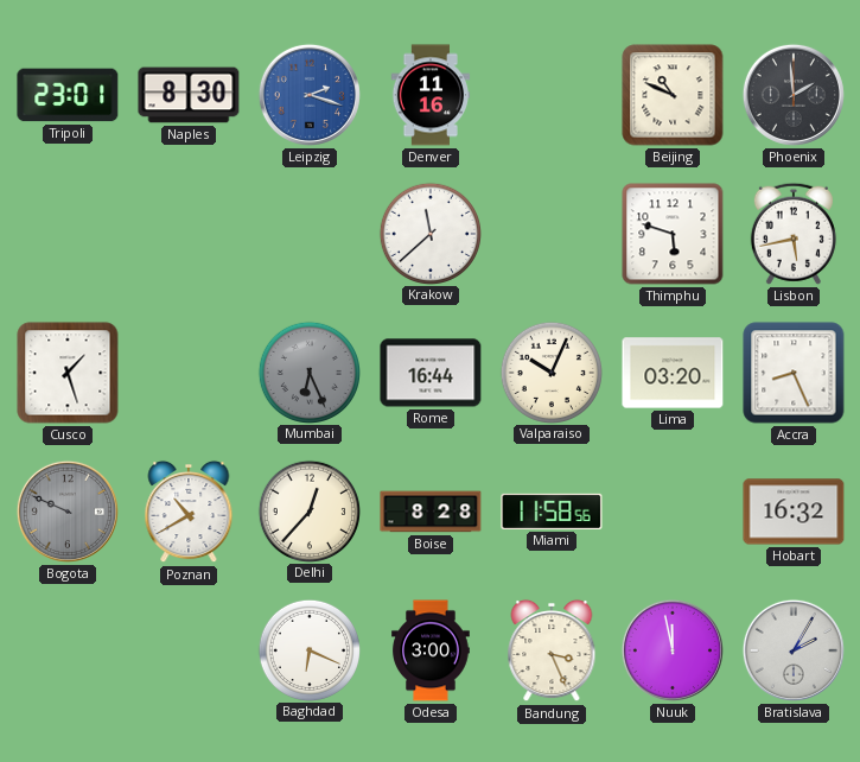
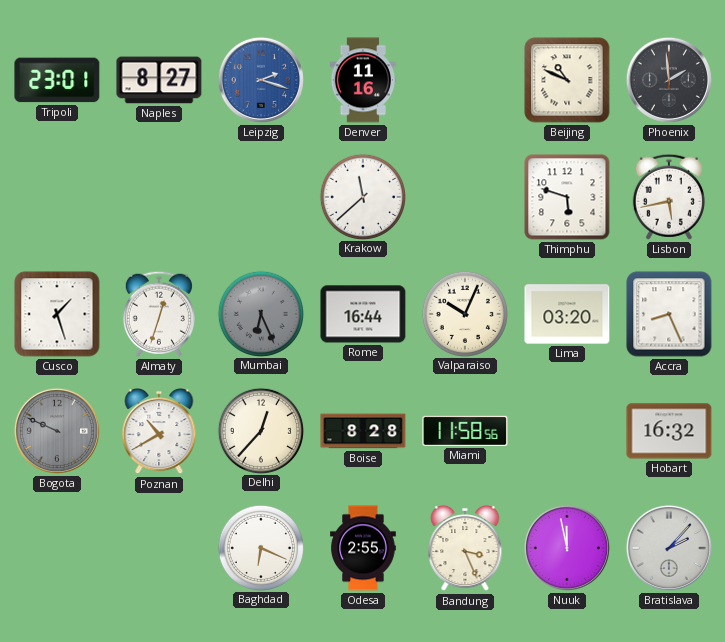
Naples: 8:30 -> 8:27 (159, 80)
Almaty: none -> 12:33 (159, 314)
Odesa: 3:00 -> 2:55 (363, 548)
Bratislava: 2:05 -> 2:07 (669, 548)
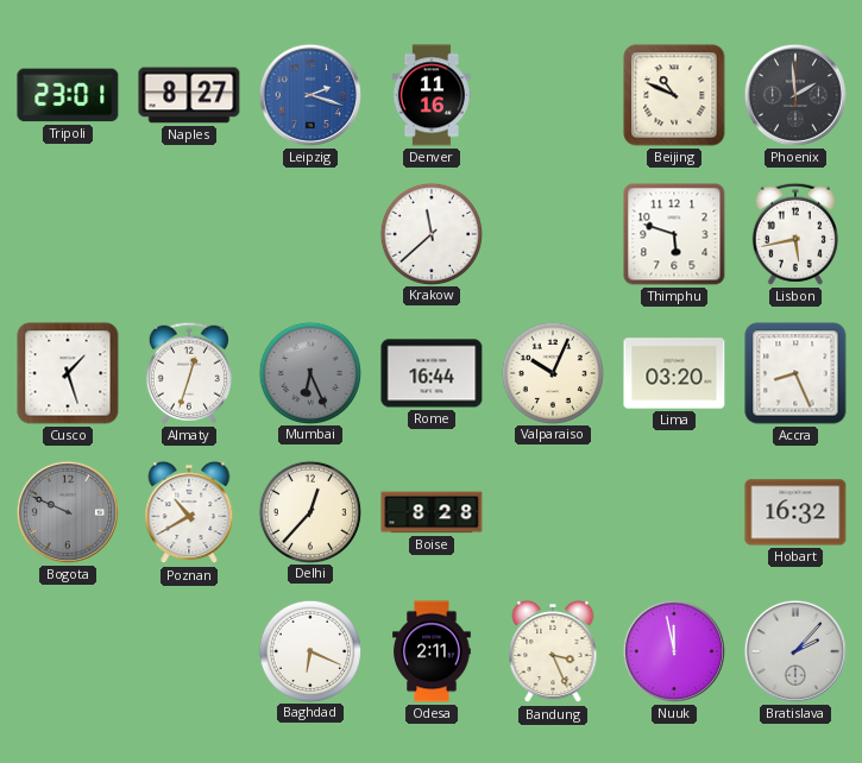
Miami: 11:58 -> none (465, 431)
Odesa: 2:55 -> 2:11 (432, 651)
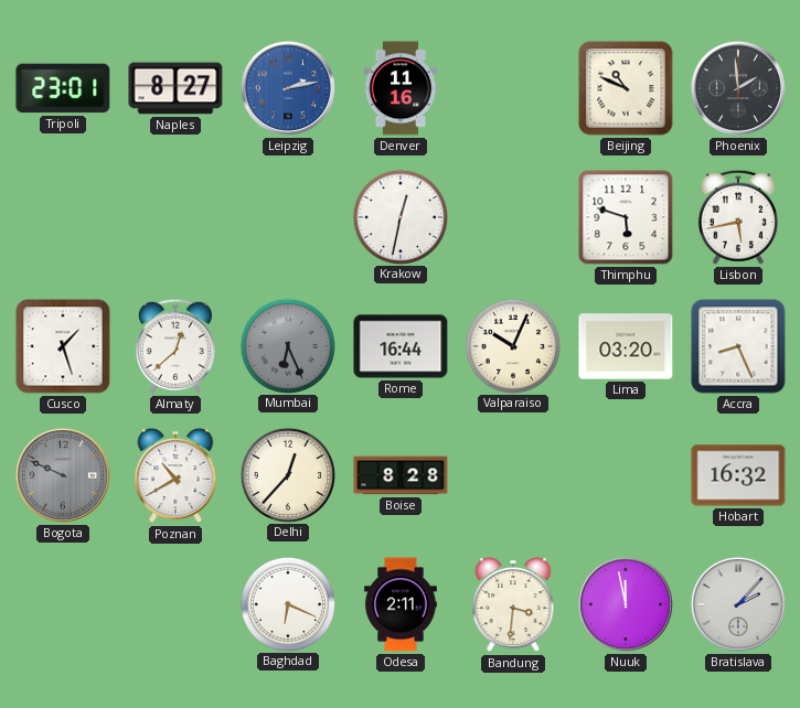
Leipzig: 2:18 -> 2:13 (288, 88)
Krakow: 11:38 -> 12:32 (399, 216)
Almaty: 12:33 -> 12:38 (175, 346)
Bandung: 3:26 -> 3:31 (513, 604)
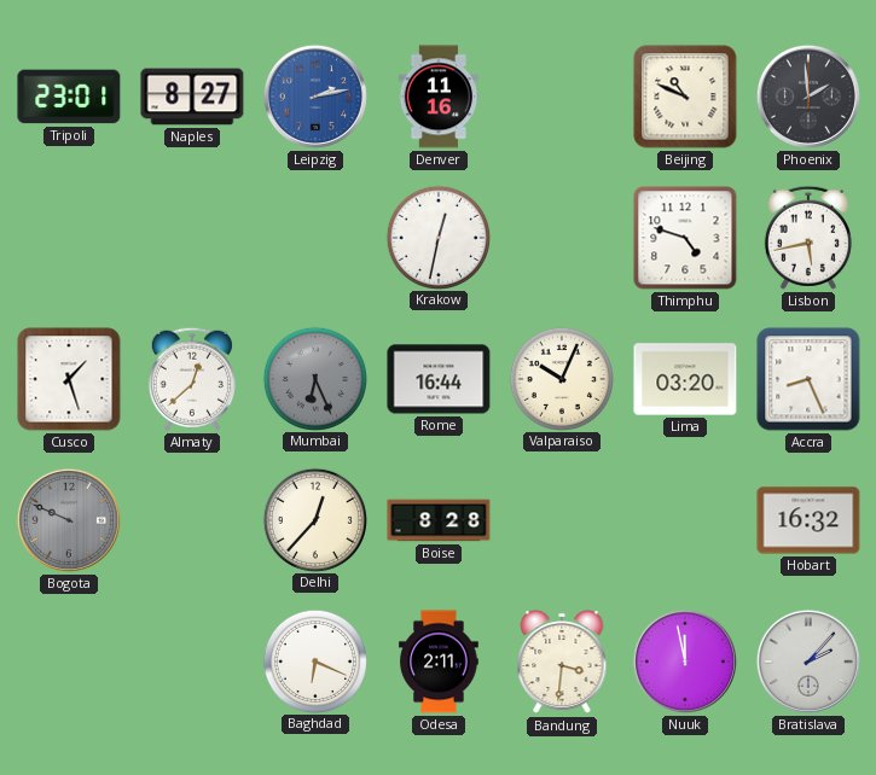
Thimphu: 5:48 -> 4:48 (685, 238)
Poznan: 10:40 -> none (175, 475)
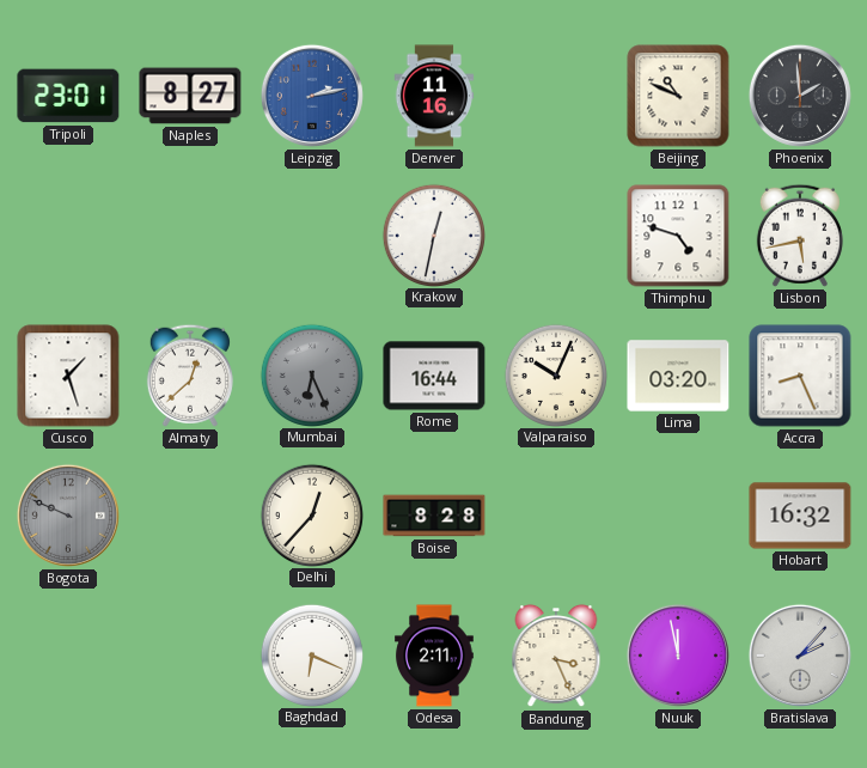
Bandung: 3:31 -> 3:26 (556, 656)
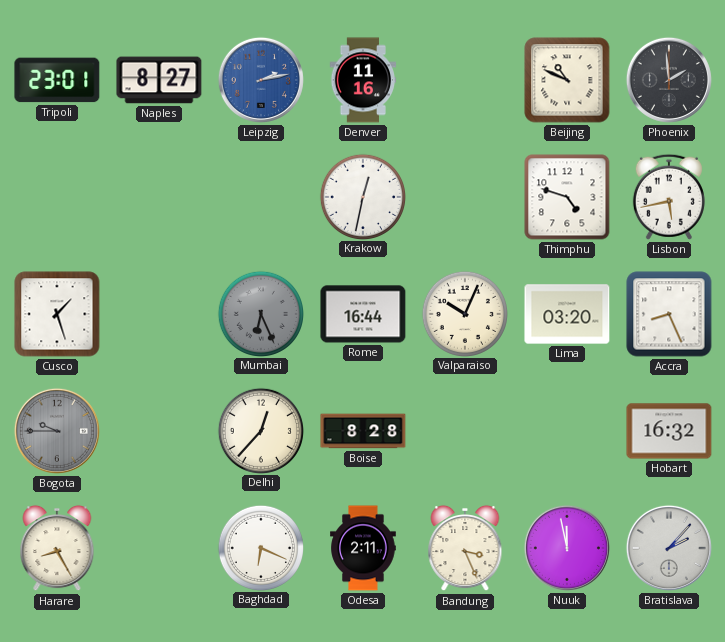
Almaty: 12:38 -> none (190, 376)
Bogota: 9:49 -> 9:45 (57, 431)
Harare: none -> 8:25 (57, 548)
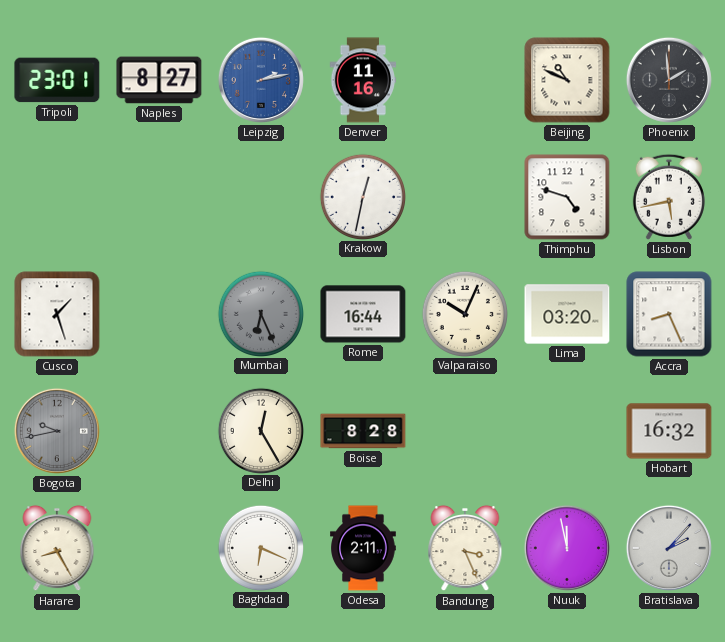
Bogota: 9:45 -> 9:43 (57, 431)
Delhi: 12:37 -> 12:25 (260, 430)
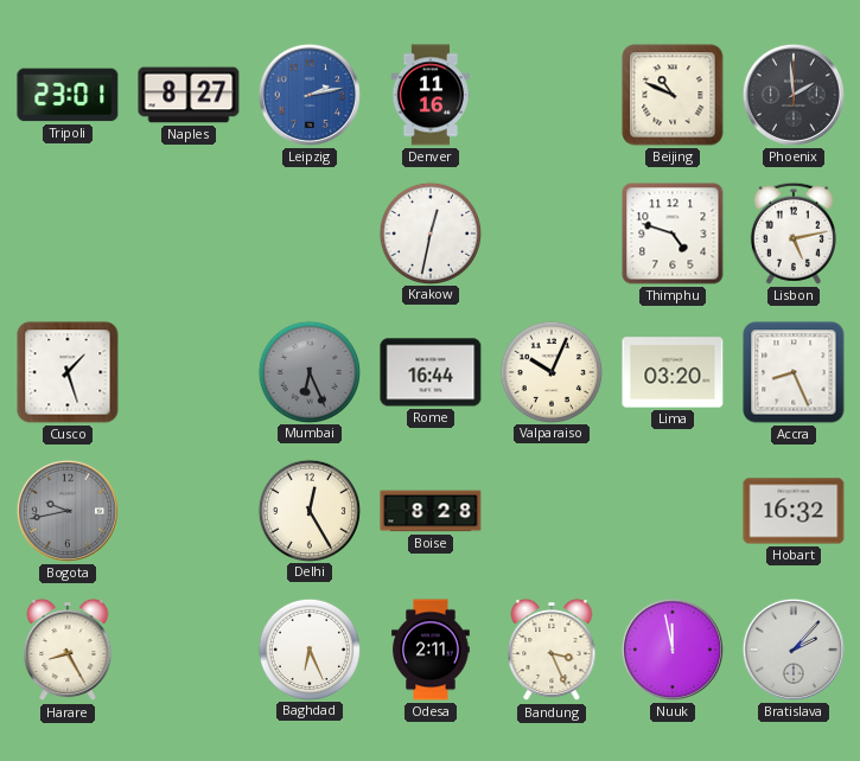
Lisbon: 5:43 -> 5:13 (794, 234)
Baghdad: 6:19 -> 6:26 (308, 648)
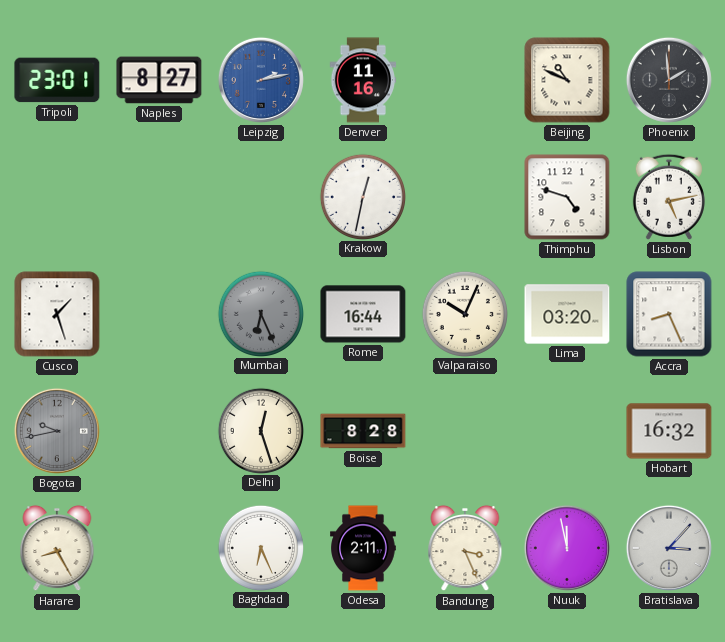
Delhi: 12:25 -> 12:27 (260, 430)
Bratislava: 2:07 -> 3:07 (669, 548)
